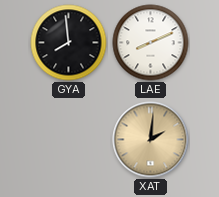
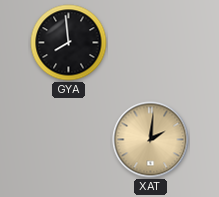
LAE: 8:11 -> none (151, 43)
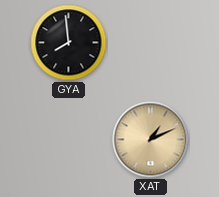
XAT: 2:01 -> 1:11 (151, 140)
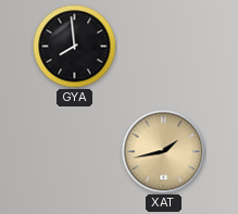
XAT: 1:11 -> 1:43 (164, 152)
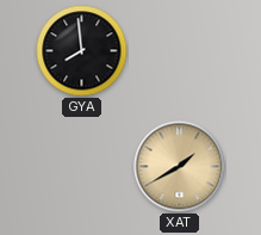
XAT: 1:43 -> 1:40 (180, 167)
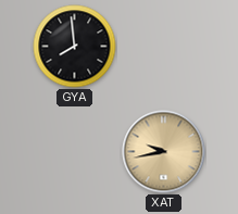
XAT: 1:40 -> 9:43 (164, 152)
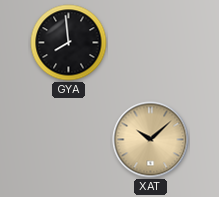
XAT: 9:43 -> 10:08 (151, 140)
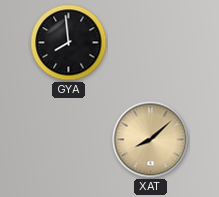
XAT: 10:08 -> 8:08 (151, 140)
